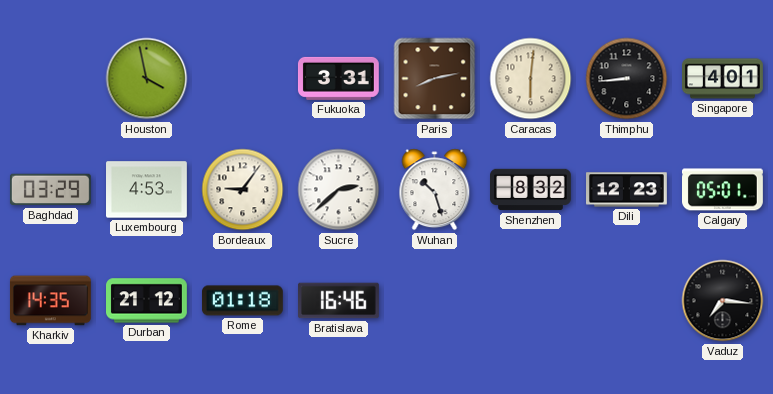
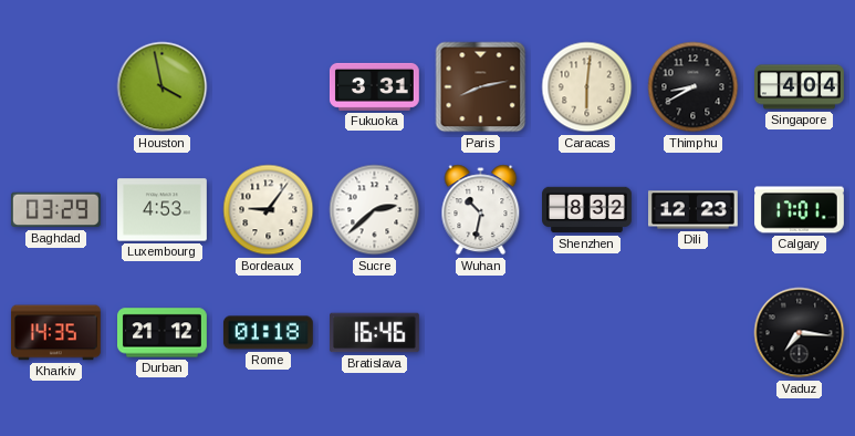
Thimphu: 8:44 -> 8:40 (694, 87)
Singapore: 4:01 -> 4:04 (800, 87)
Wuhan: 10:27 -> 10:32 (481, 210)
Calgary: 05:01 -> 17:01 (800, 210)
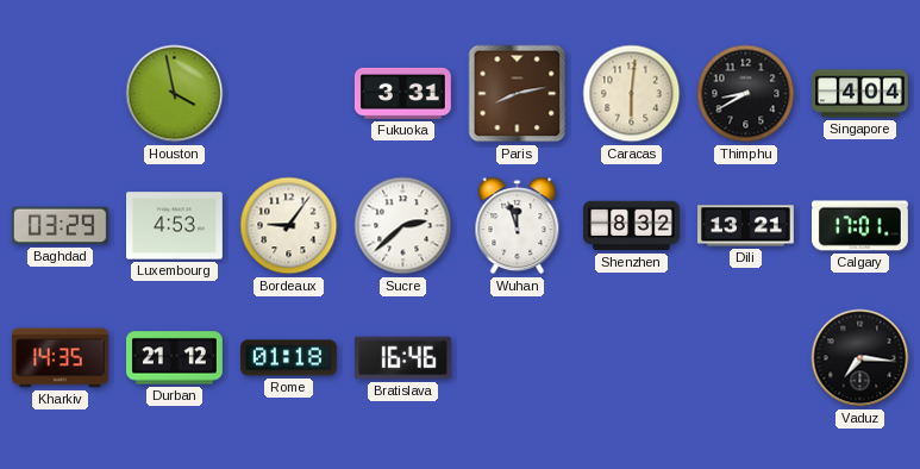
Wuhan: 10:32 -> 11:57 (518, 226)
Dili: 12:23 -> 13:21 (746, 226)
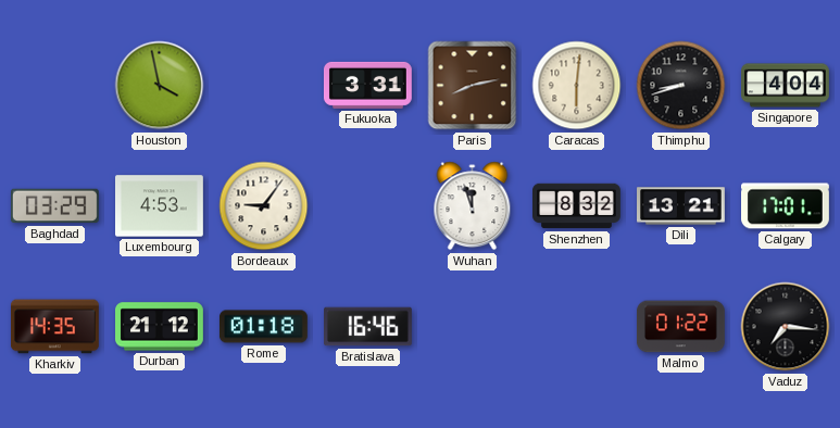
Thimphu: 8:40 -> 8:42 (681, 86)
Sucre: 2:38 -> none (403, 226)
Malmo: none -> 01:22 (680, 327)
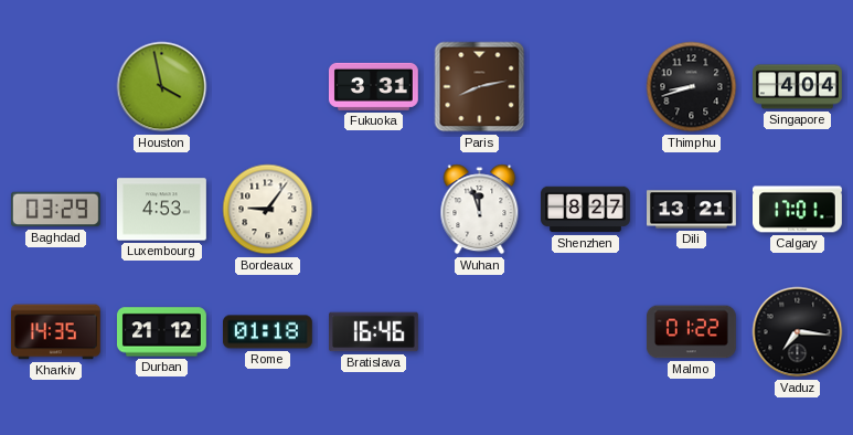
Caracas: 6:01 -> none (577, 86)
Shenzhen: 8:32 -> 8:27 (586, 210)
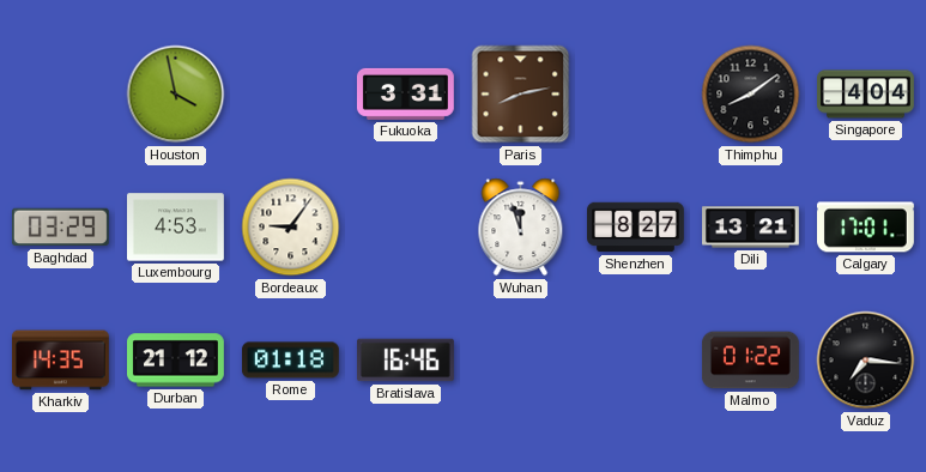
Thimphu: 8:42 -> 8:09 (751, 95)
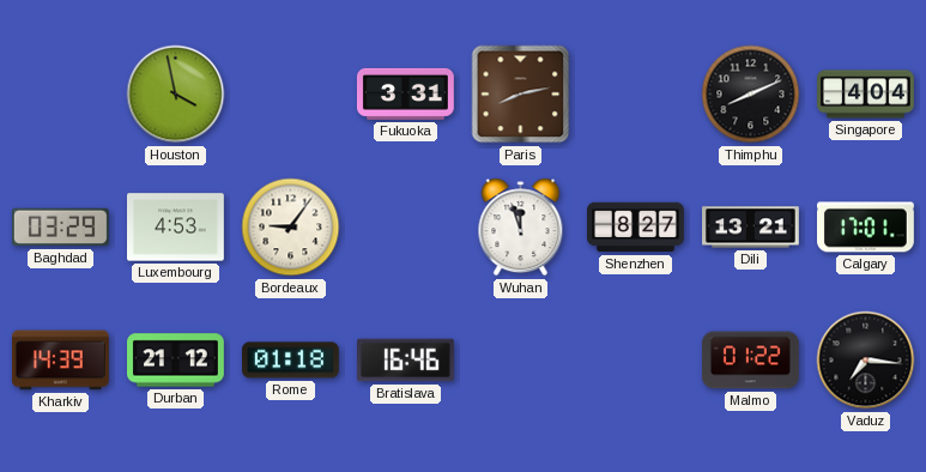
Thimphu: 8:09 -> 8:11 (751, 95)
Kharkiv: 14:35 -> 14:39 (60, 361)
